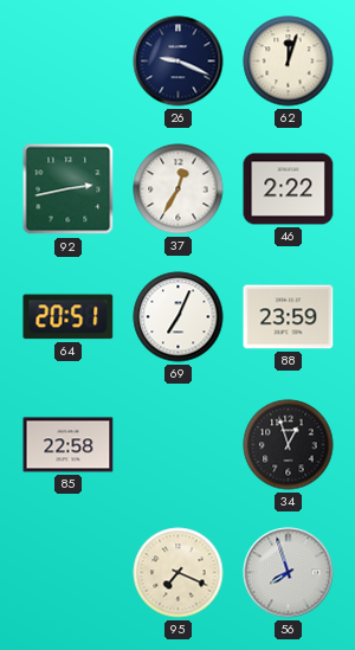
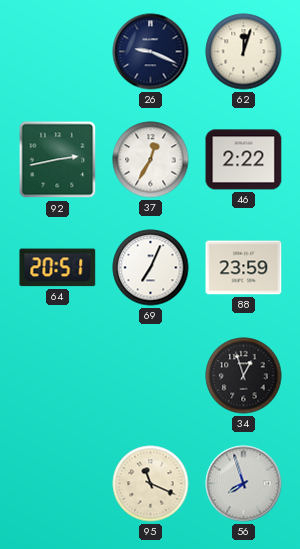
85: 22:58 -> none (69, 445)
95: 7:19 -> 11:19 (151, 484)
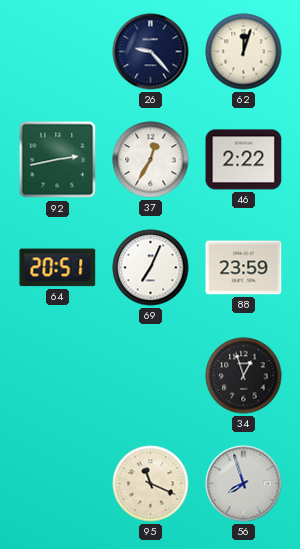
26: 9:19 -> 9:23 (151, 52)
